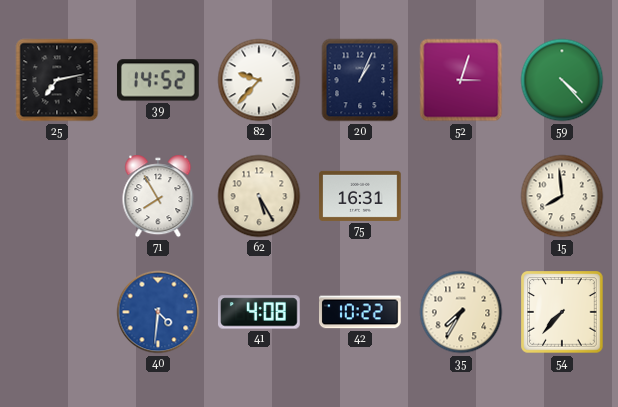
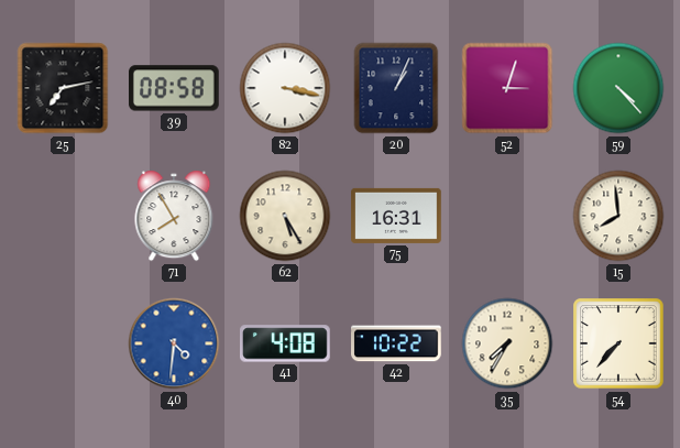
39: 14:52 -> 08:58 (175, 88)
82: 9:37 -> 3:17 (285, 88)
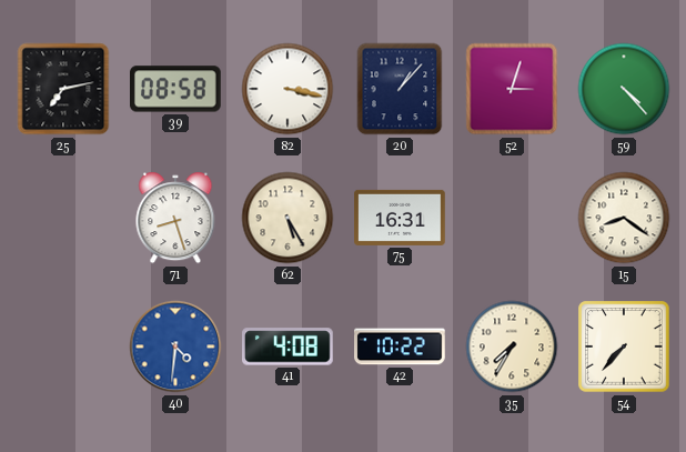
20: 1:04 -> 1:07 (400, 89)
71: 7:55 -> 8:27 (175, 218)
15: 7:59 -> 8:21 (624, 218)
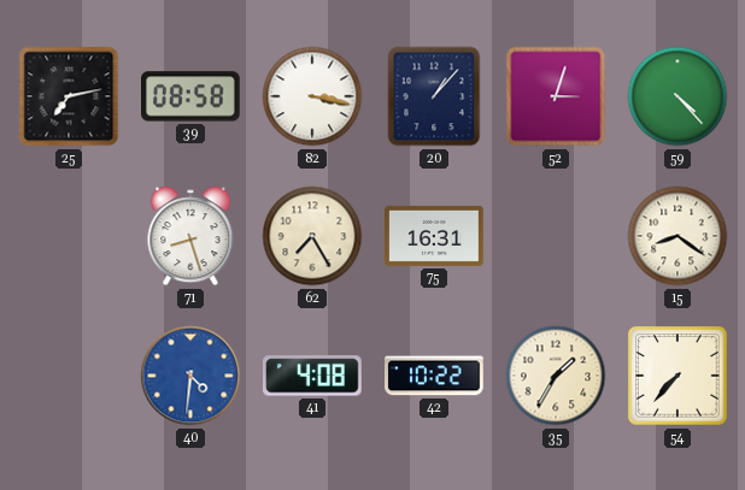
62: 5:25 -> 7:25 (312, 236)
35: 7:35 -> 1:35 (556, 376)
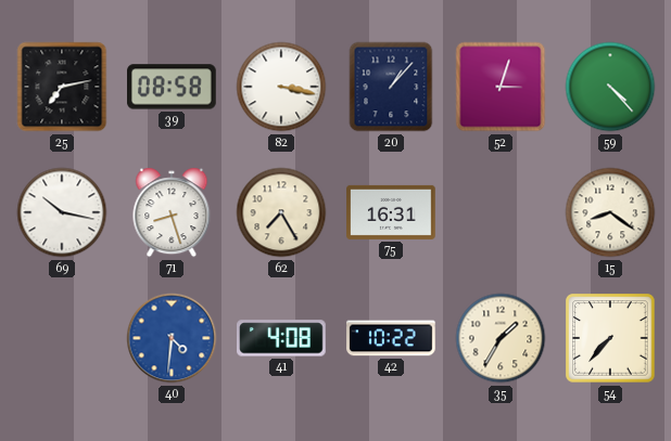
69: none -> 10:17 (62, 212)
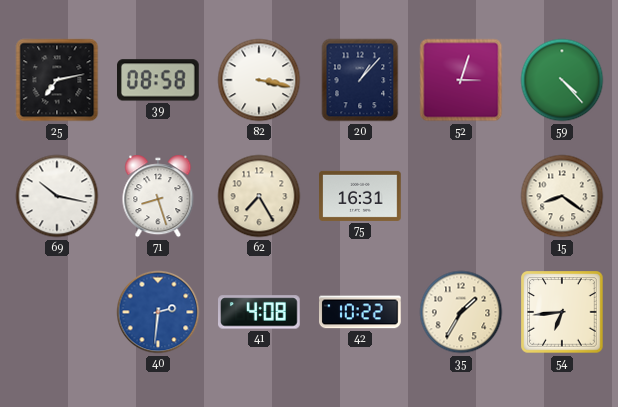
40: 4:31 -> 2:31 (158, 312)
54: 7:37 -> 6:44 (562, 312)
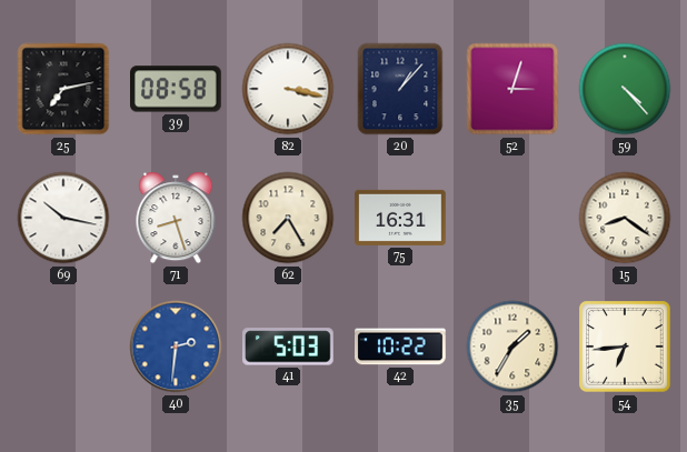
41: 4:08 -> 5:03 (289, 346)
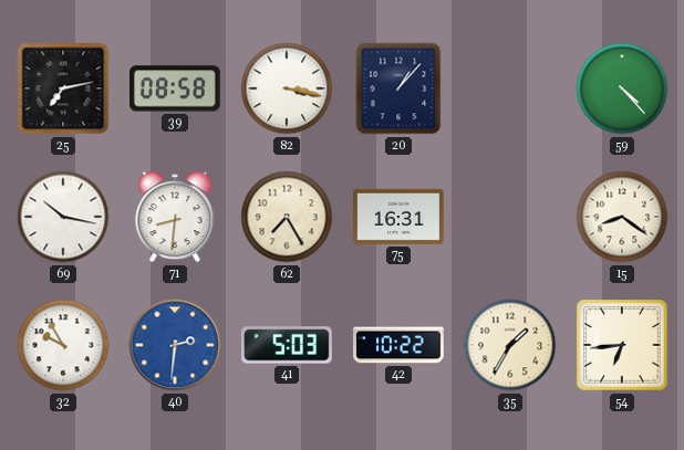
52: 3:03 -> none (512, 89)
71: 8:27 -> 8:31 (175, 217)
32: none -> 9:55 (63, 345)
